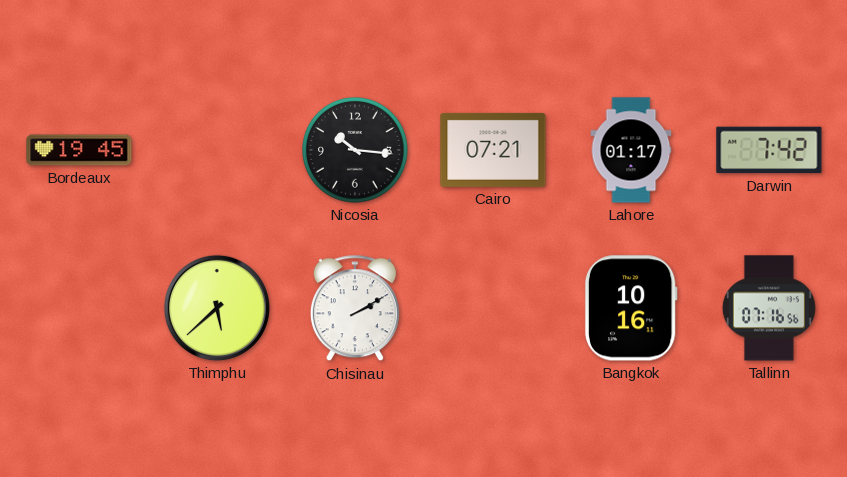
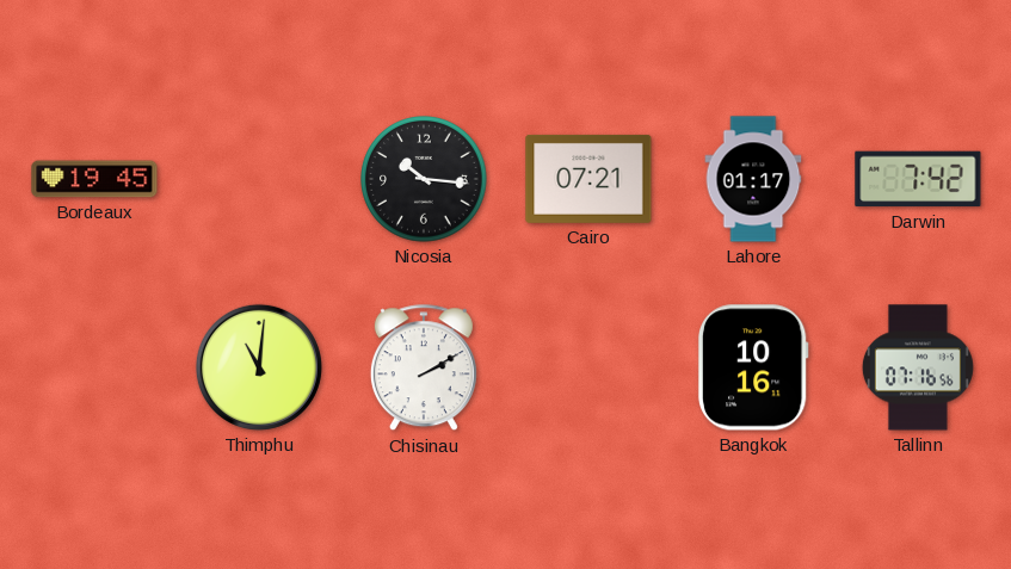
Thimphu: 5:38 -> 11:01 (259, 367)
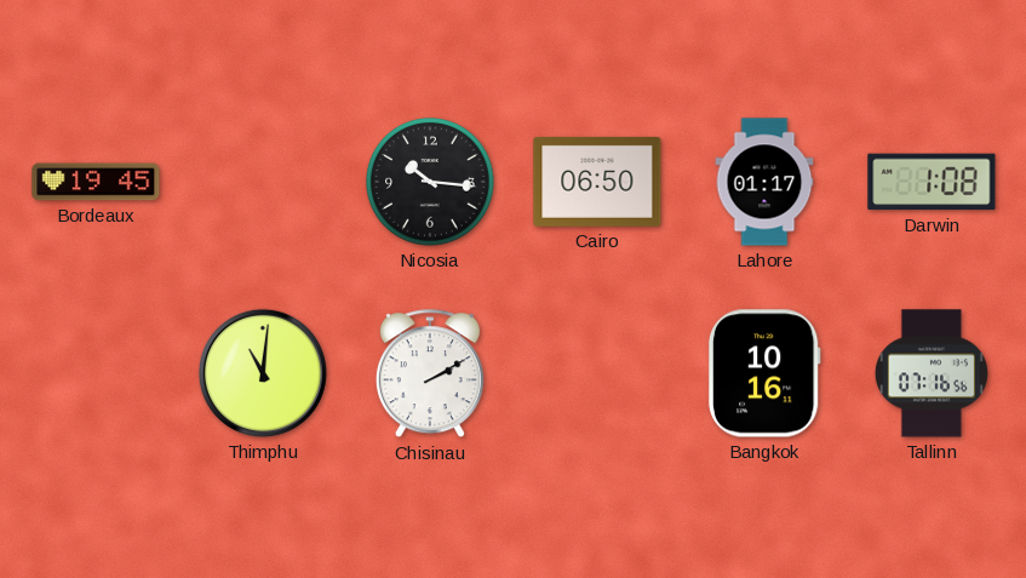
Cairo: 07:21 -> 06:50 (597, 182)
Darwin: 7:42 -> 1:08 (932, 182)
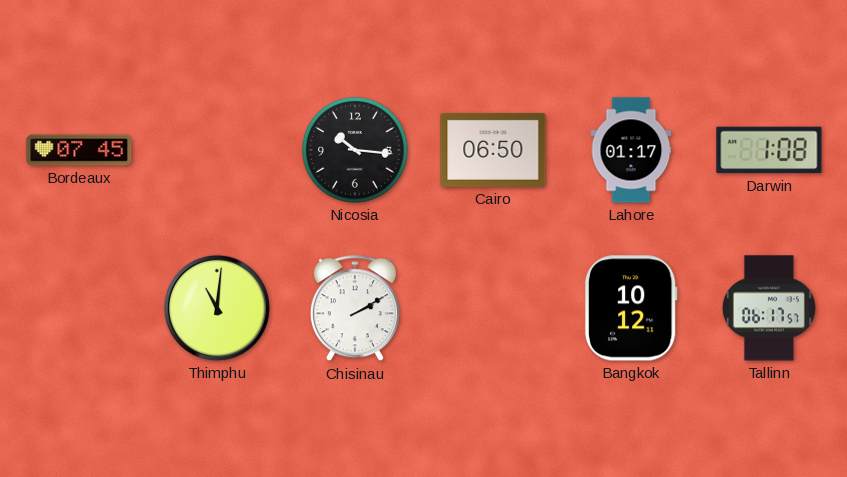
Bordeaux: 19:45 -> 07:45 (79, 150)
Bangkok: 10:16 -> 10:12 (631, 308)
Tallinn: 07:16 -> 06:17 (769, 308)
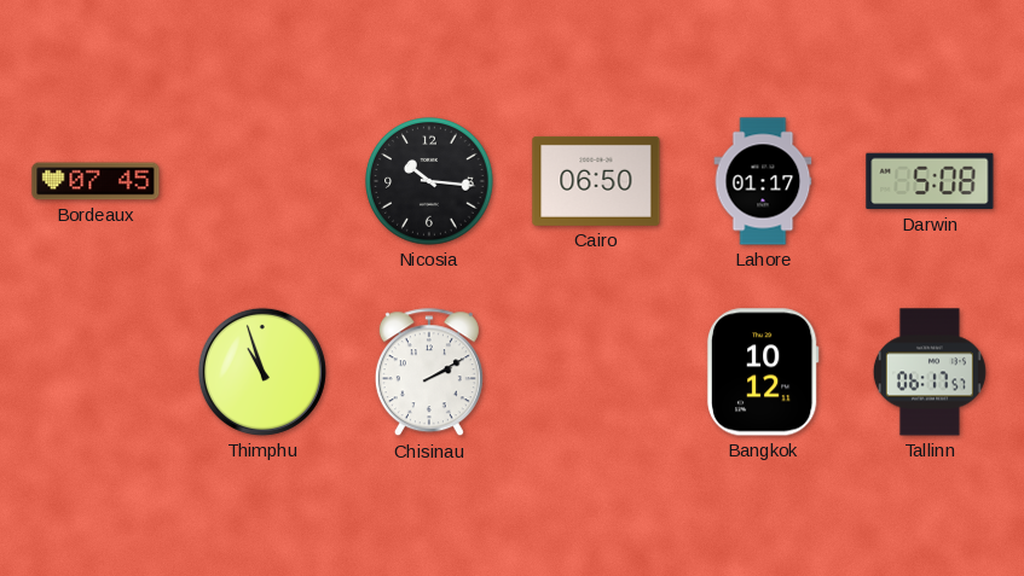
Darwin: 1:08 -> 5:08 (930, 181)
Thimphu: 11:01 -> 10:57 (262, 372)
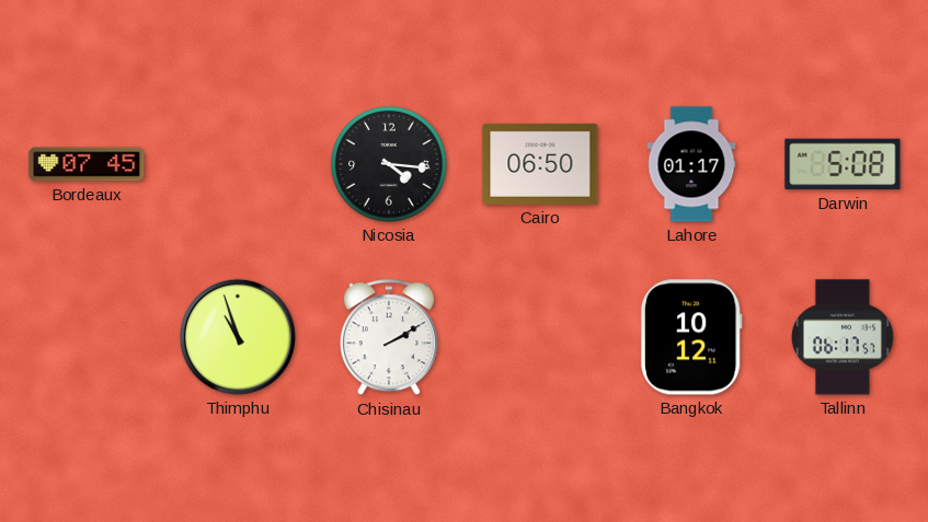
Nicosia: 10:16 -> 4:16 (389, 164)
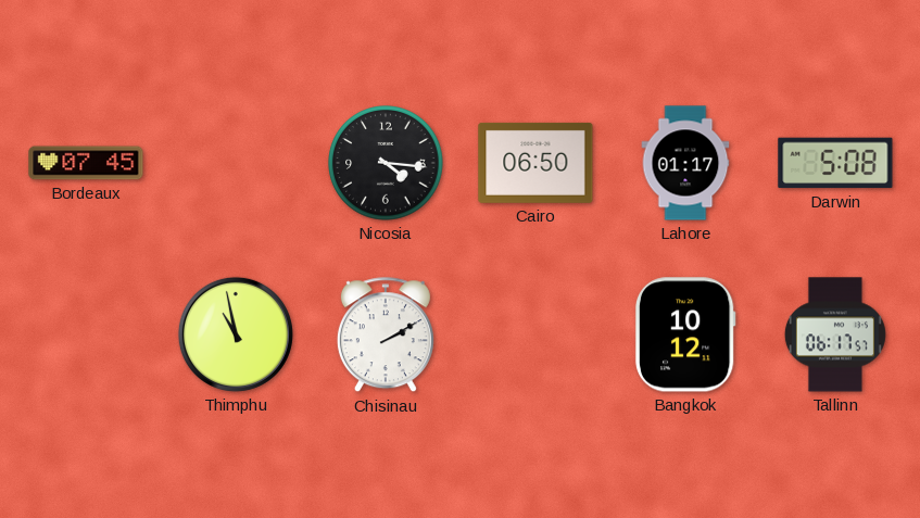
Thimphu: 10:57 -> 10:58 (236, 334)
